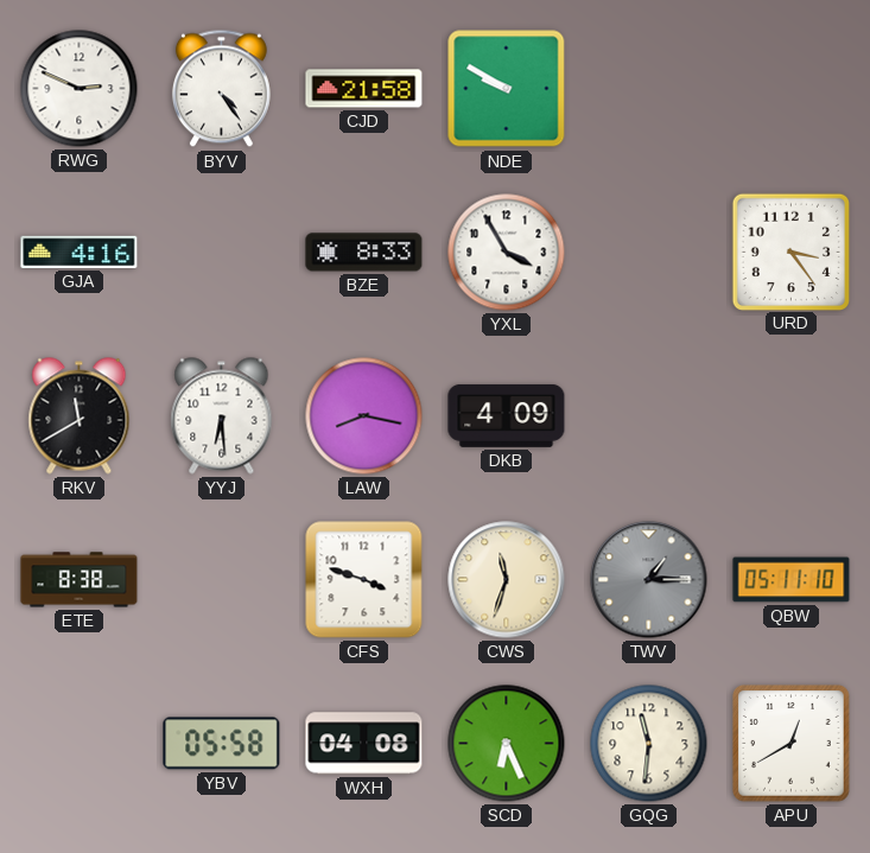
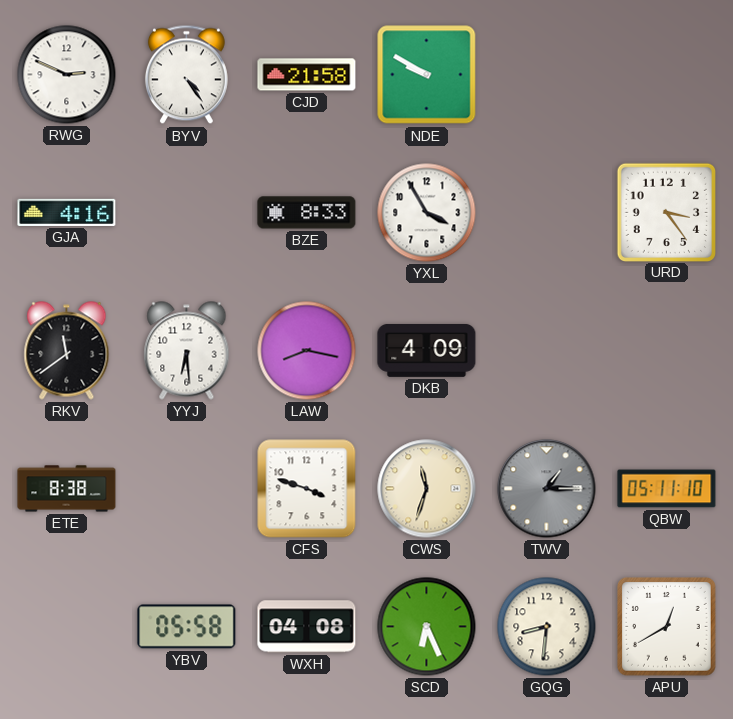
RKV: 11:40 -> 11:39 (67, 351)
GQG: 11:31 -> 8:31 (547, 627)
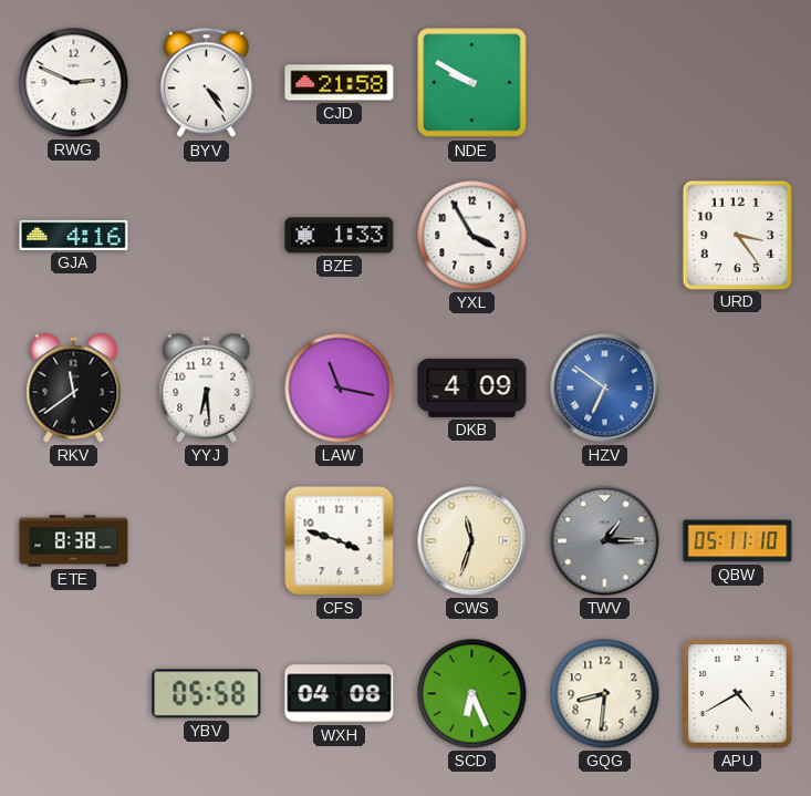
BZE: 8:33 -> 1:33 (340, 236)
LAW: 8:17 -> 11:17 (340, 389)
HZV: none -> 6:51 (605, 389)
APU: 12:40 -> 4:40 (738, 694)
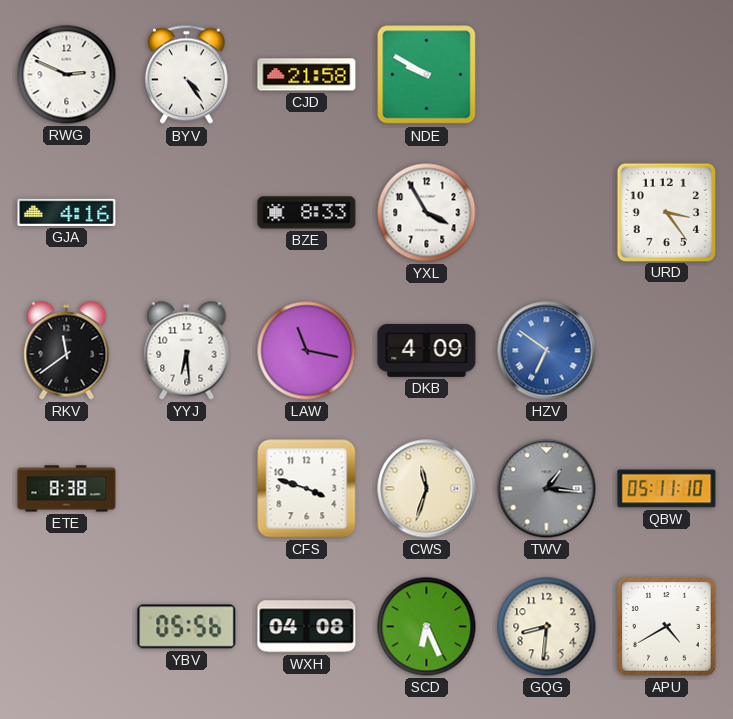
BZE: 1:33 -> 8:33 (307, 213)
TWV: 1:15 -> 1:16 (547, 489)
YBV: 05:58 -> 05:56 (187, 627)
